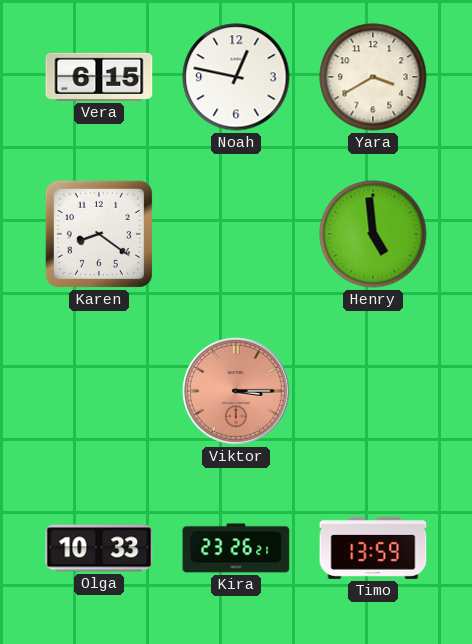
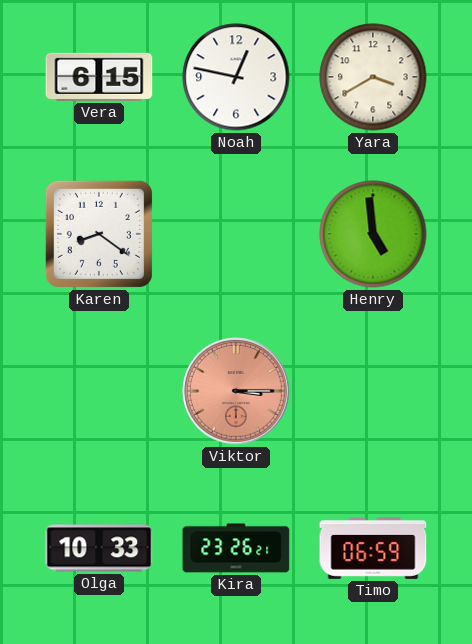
Timo: 13:59 -> 06:59 (373, 548)
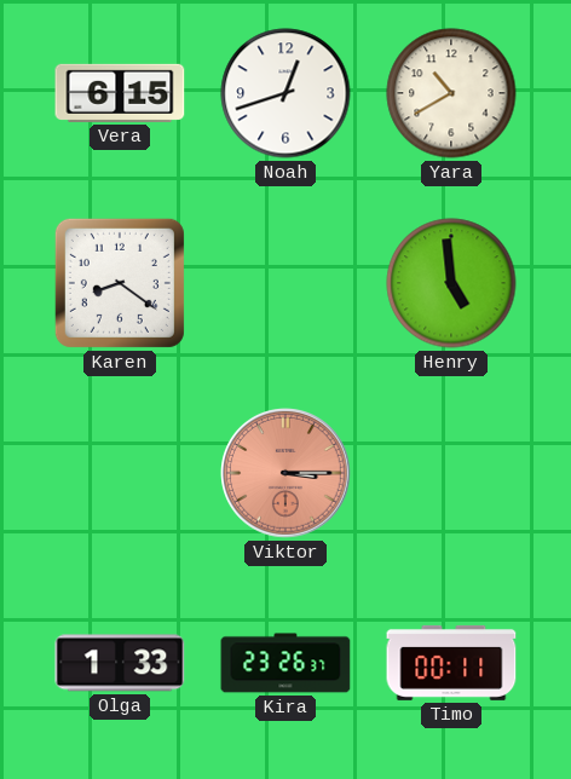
Noah: 12:47 -> 12:42 (285, 93)
Yara: 3:40 -> 10:40 (451, 93)
Olga: 10:33 -> 1:33 (120, 663)
Kira: 23:26:21 -> 23:26:37 (285, 663)
Timo: 06:59 -> 00:11 (451, 663)
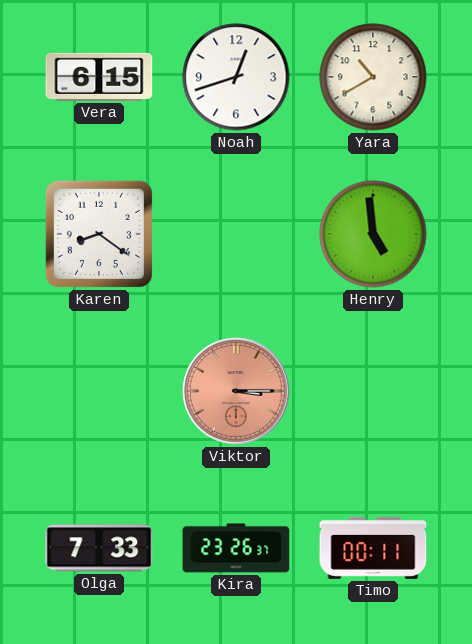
Olga: 1:33 -> 7:33 (99, 548)
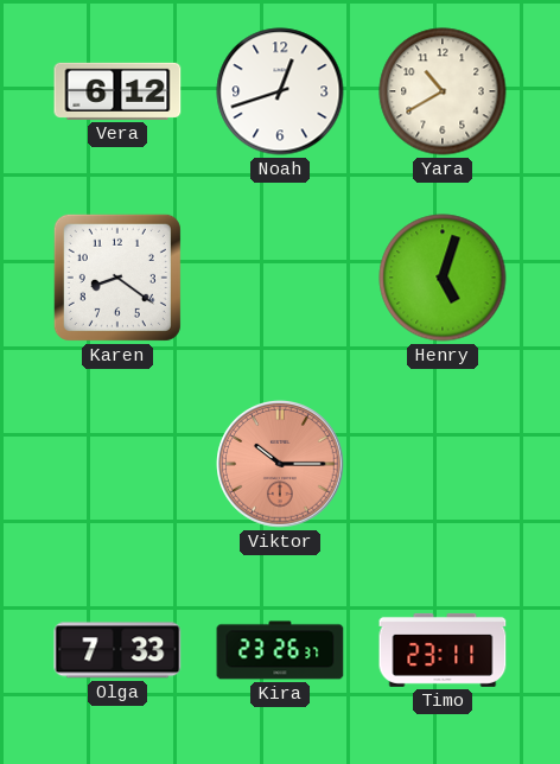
Vera: 6:15 -> 6:12 (117, 91)
Henry: 4:59 -> 5:03 (443, 278)
Viktor: 3:15 -> 10:15 (281, 465)
Timo: 00:11 -> 23:11 (443, 650)
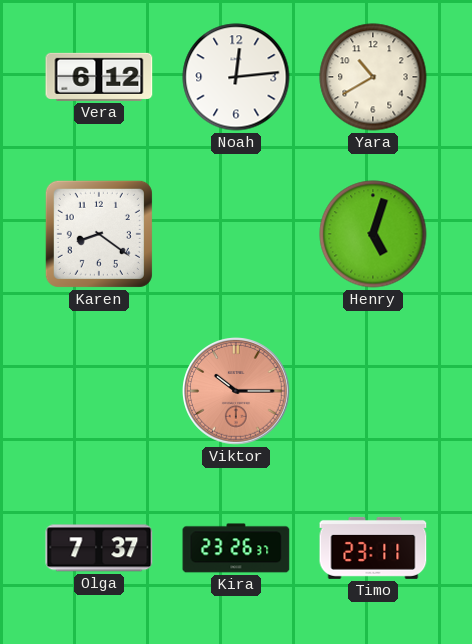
Noah: 12:42 -> 12:14 (236, 77)
Olga: 7:33 -> 7:37 (99, 548)
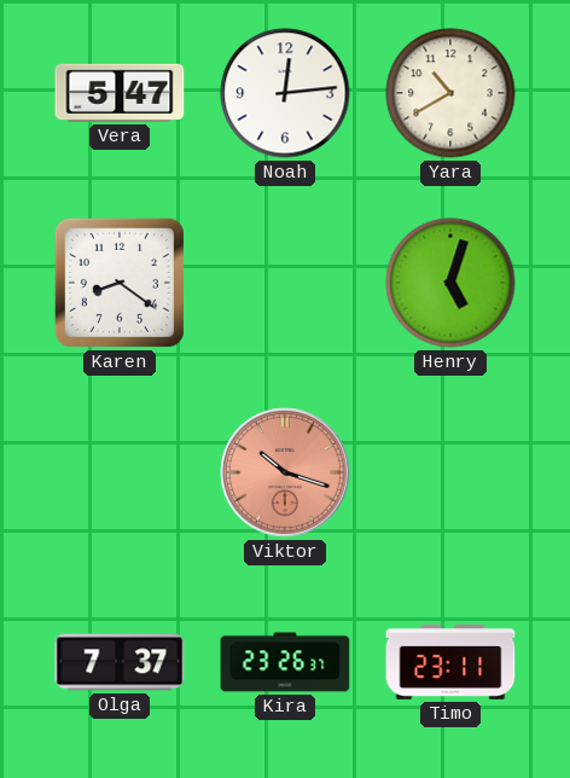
Vera: 6:12 -> 5:47 (120, 93)
Viktor: 10:15 -> 10:18 (286, 474)
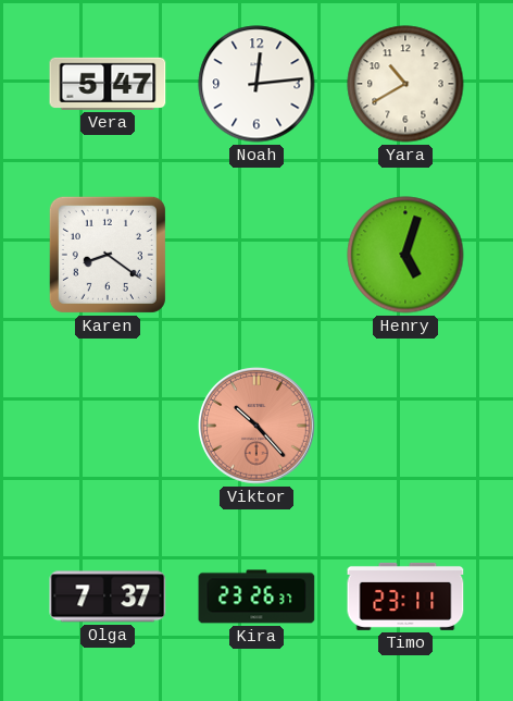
Viktor: 10:18 -> 10:23 (258, 427)
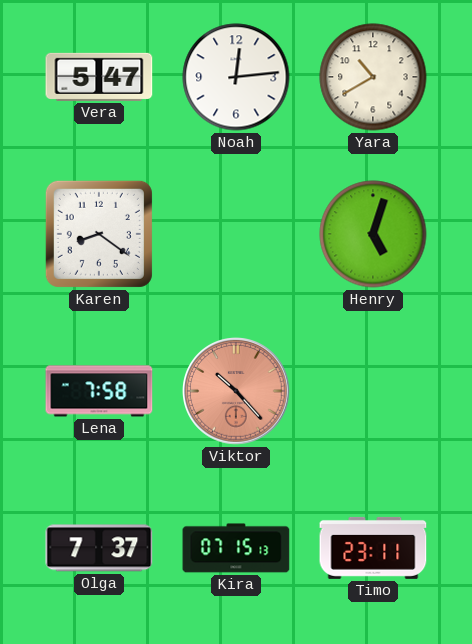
Lena: none -> 7:58 (99, 391)
Kira: 23:26 -> 07:15 (236, 548)
